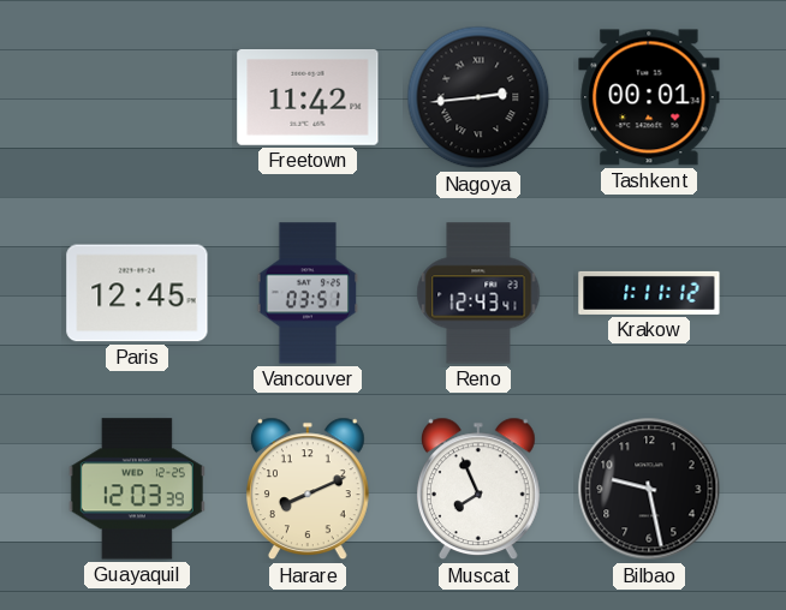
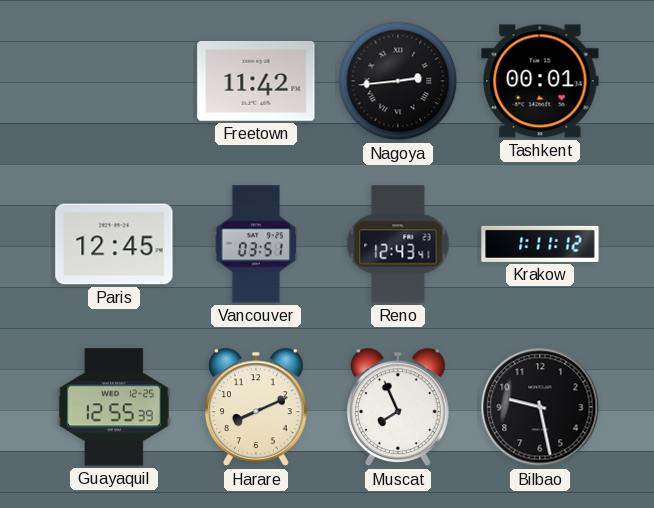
Guayaquil: 12:03 -> 12:55 (114, 407)
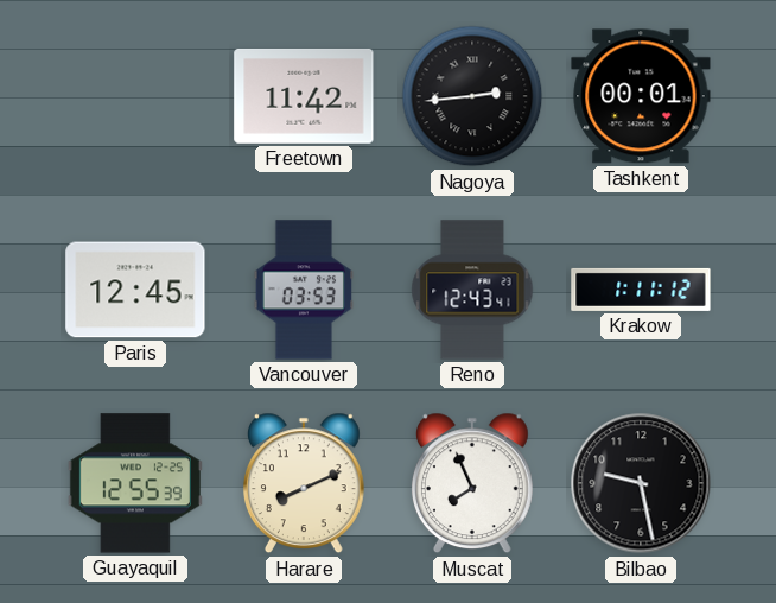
Vancouver: 03:51 -> 03:53 (303, 290)
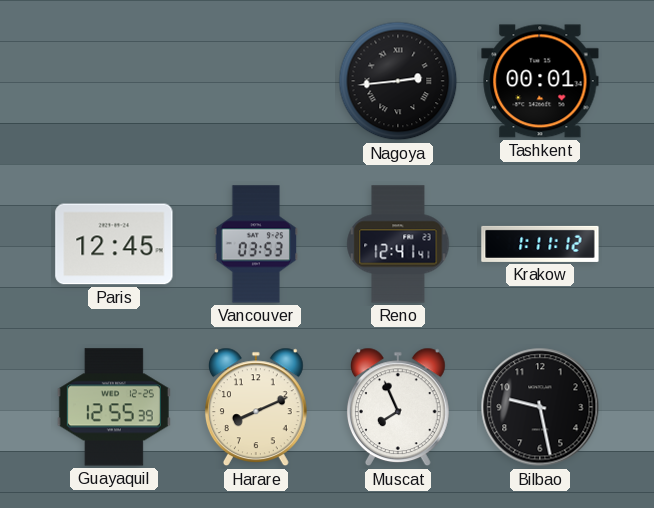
Freetown: 11:42 -> none (304, 97)
Reno: 12:43 -> 12:41 (398, 244)
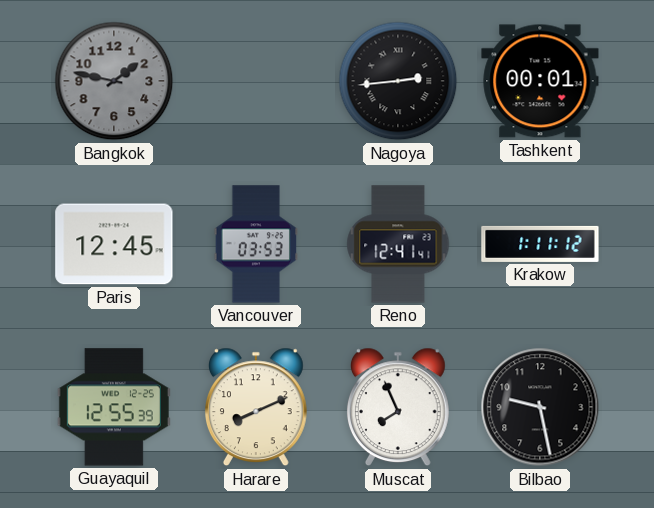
Bangkok: none -> 1:47 (114, 81)
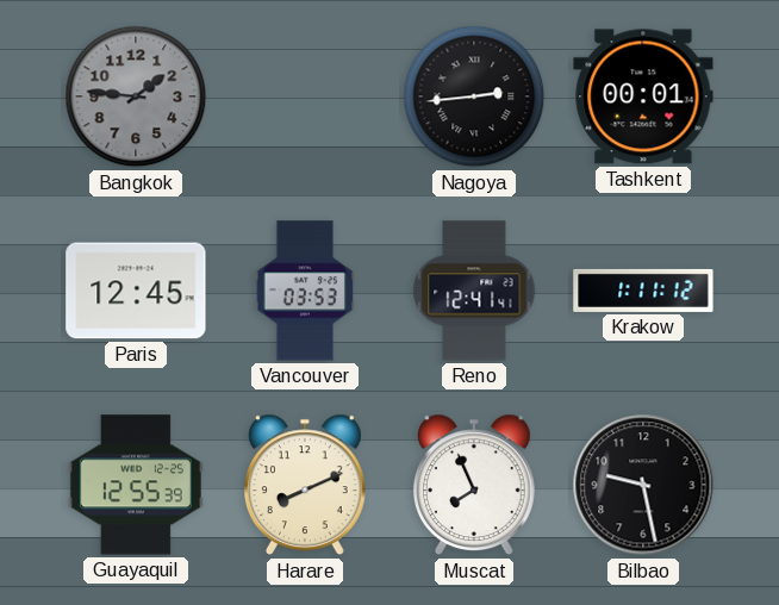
Bangkok: 1:47 -> 1:46 (136, 96)
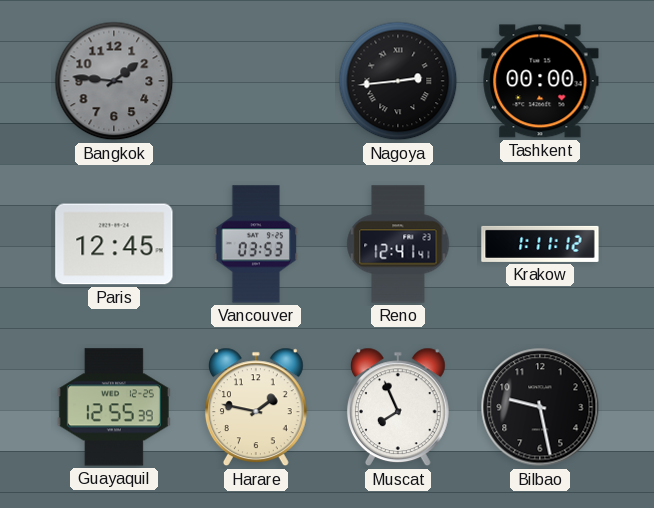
Tashkent: 00:01 -> 00:00 (540, 81)
Harare: 8:11 -> 1:47 (256, 407)
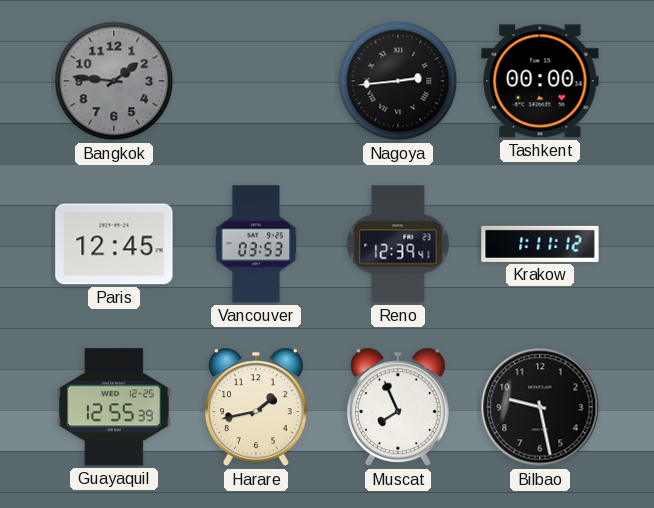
Reno: 12:41 -> 12:39 (398, 244)
Harare: 1:47 -> 1:43 (256, 407)
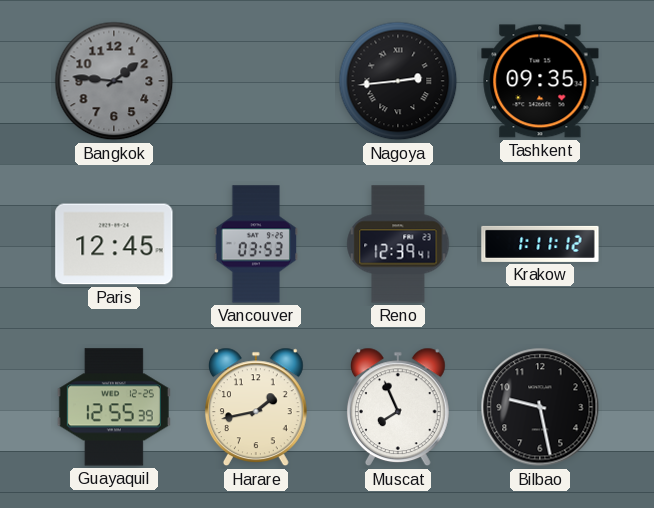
Tashkent: 00:00 -> 09:35 (540, 81)
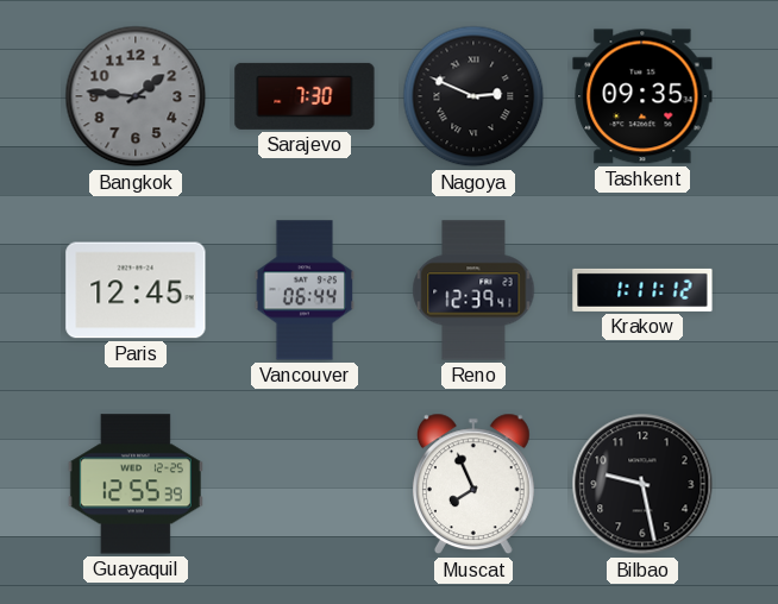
Sarajevo: none -> 7:30 (305, 96)
Nagoya: 2:44 -> 2:49 (473, 96)
Vancouver: 03:53 -> 06:44 (303, 290)
Harare: 1:43 -> none (256, 407)
